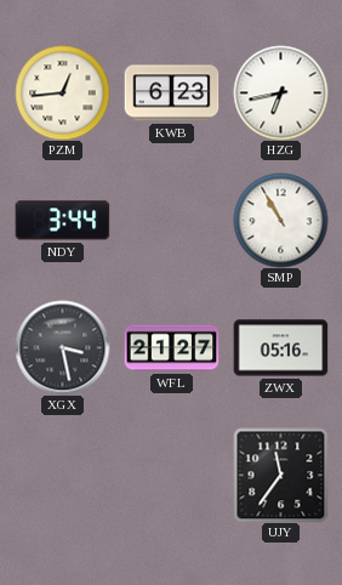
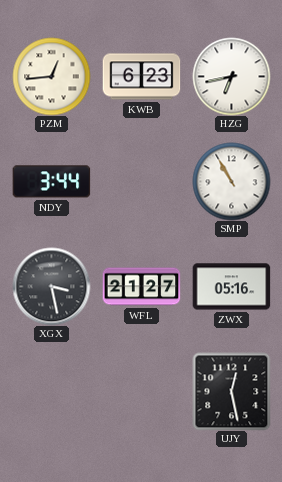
UJY: 11:36 -> 12:28 (231, 391)
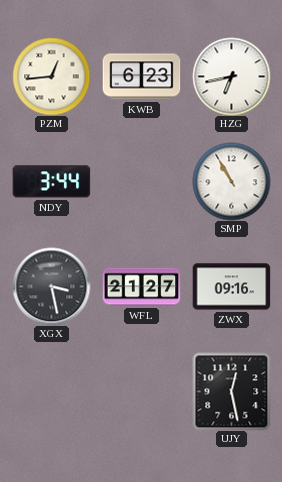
ZWX: 05:16 -> 09:16 (231, 287)
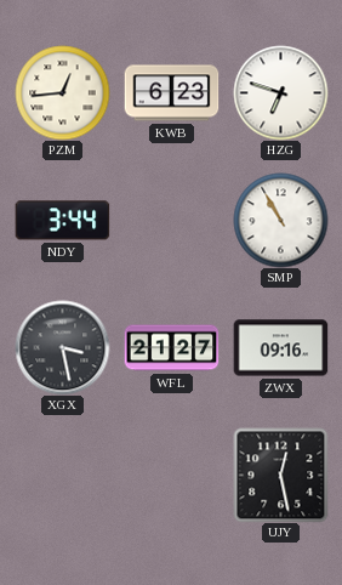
HZG: 6:43 -> 6:48 (280, 92)
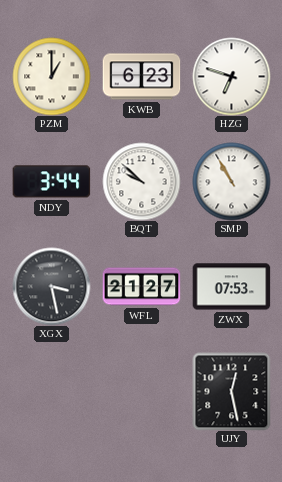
PZM: 12:44 -> 1:00 (51, 76)
BQT: none -> 9:52 (141, 181)
ZWX: 09:16 -> 07:53 (231, 287)
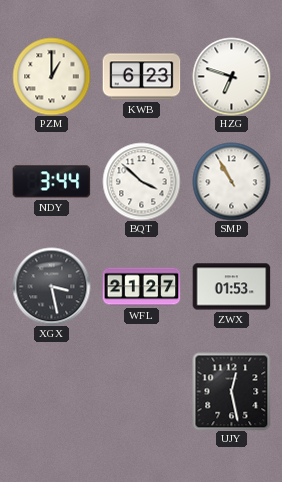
BQT: 9:52 -> 3:52 (141, 181)
ZWX: 07:53 -> 01:53 (231, 287)
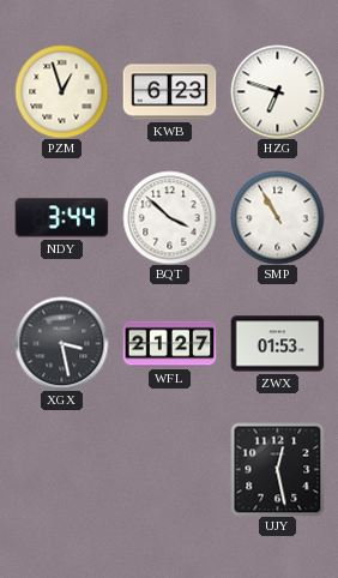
PZM: 1:00 -> 12:57 (61, 91)
